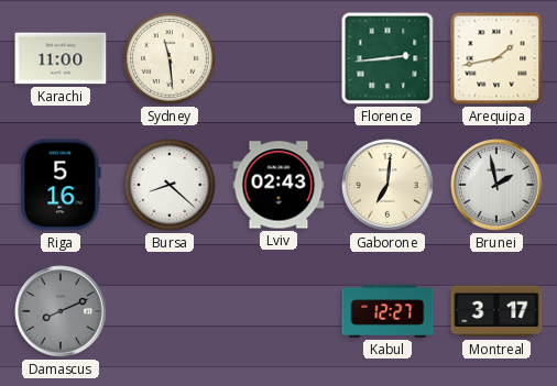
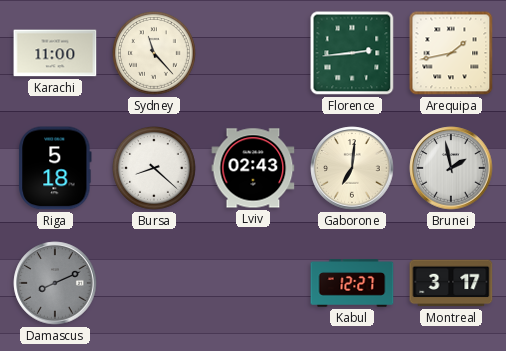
Sydney: 11:29 -> 11:23 (155, 54)
Riga: 5:16 -> 5:18 (55, 168)
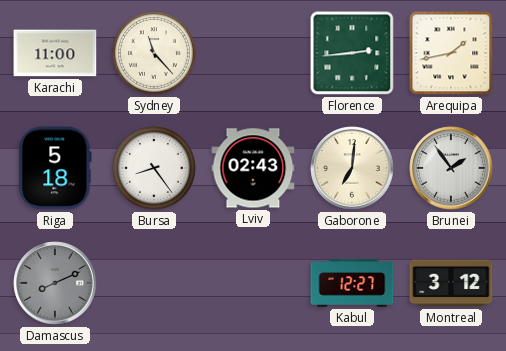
Bursa: 8:22 -> 8:24 (155, 169)
Brunei: 1:58 -> 1:54 (451, 168)
Montreal: 3:17 -> 3:12 (451, 283)
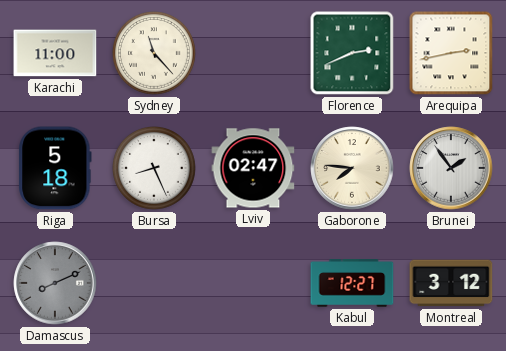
Florence: 2:44 -> 2:41 (352, 53)
Arequipa: 1:43 -> 2:43 (451, 53)
Bursa: 8:24 -> 8:26 (155, 169)
Lviv: 02:43 -> 02:47 (253, 168)
Gaborone: 7:01 -> 7:46 (352, 168)
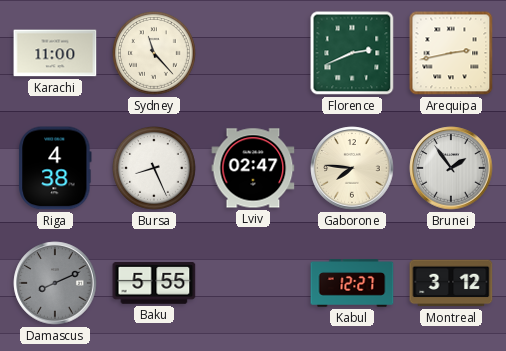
Riga: 5:18 -> 4:38 (55, 168)
Baku: none -> 5:55 (154, 283)
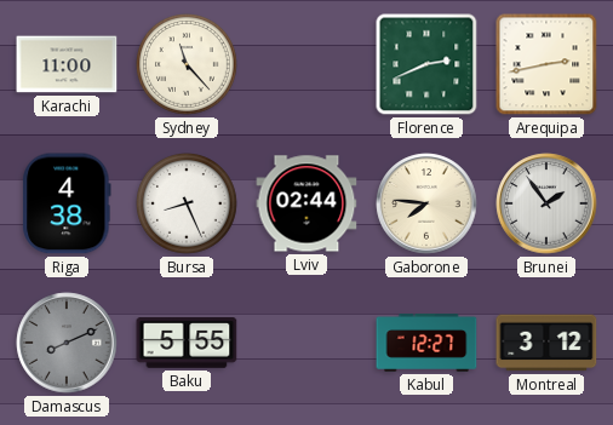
Lviv: 02:47 -> 02:44 (306, 203)
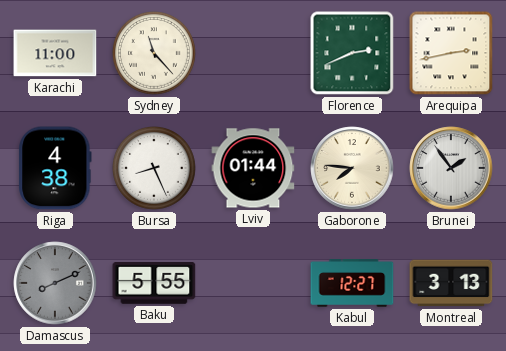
Lviv: 02:44 -> 01:44 (253, 168)
Montreal: 3:12 -> 3:13 (451, 283)
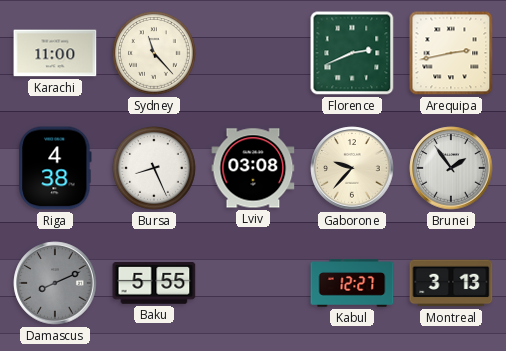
Lviv: 01:44 -> 03:08 (253, 168)
Gaborone: 7:46 -> 9:37 (352, 168)
